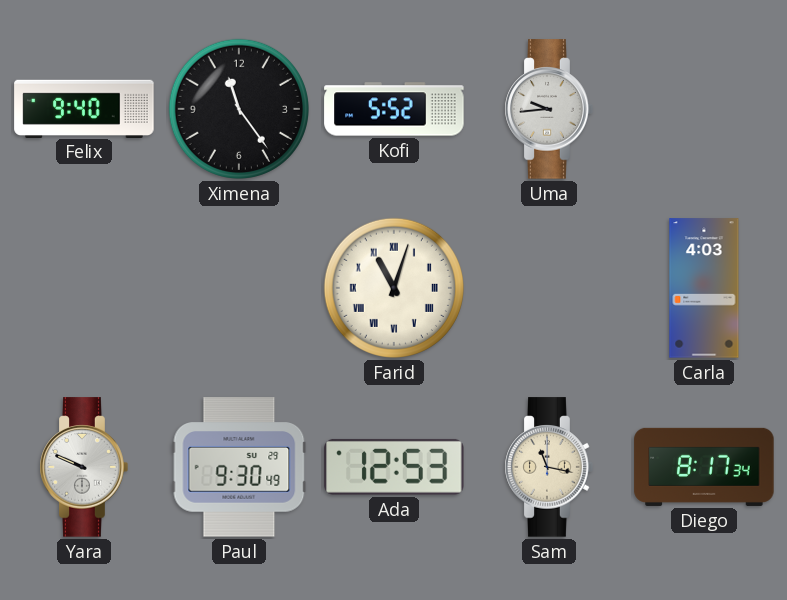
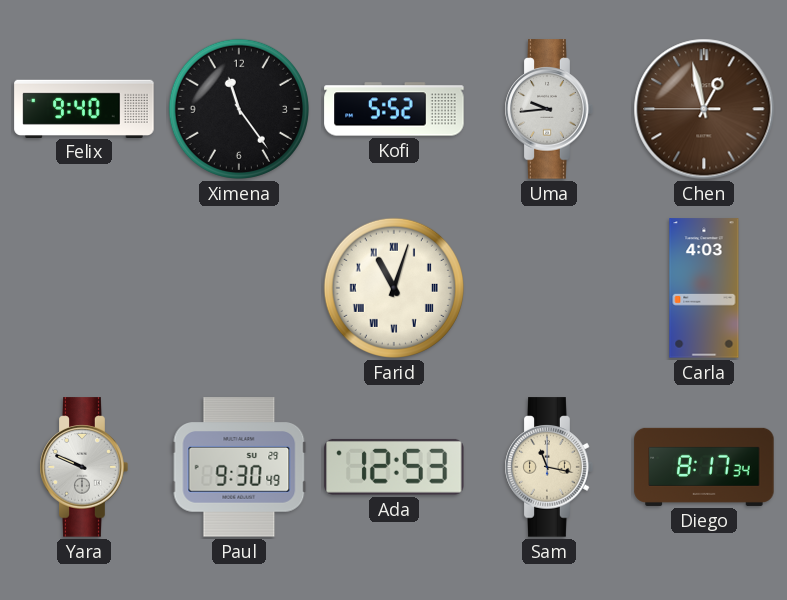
Chen: none -> 12:57 (704, 109)
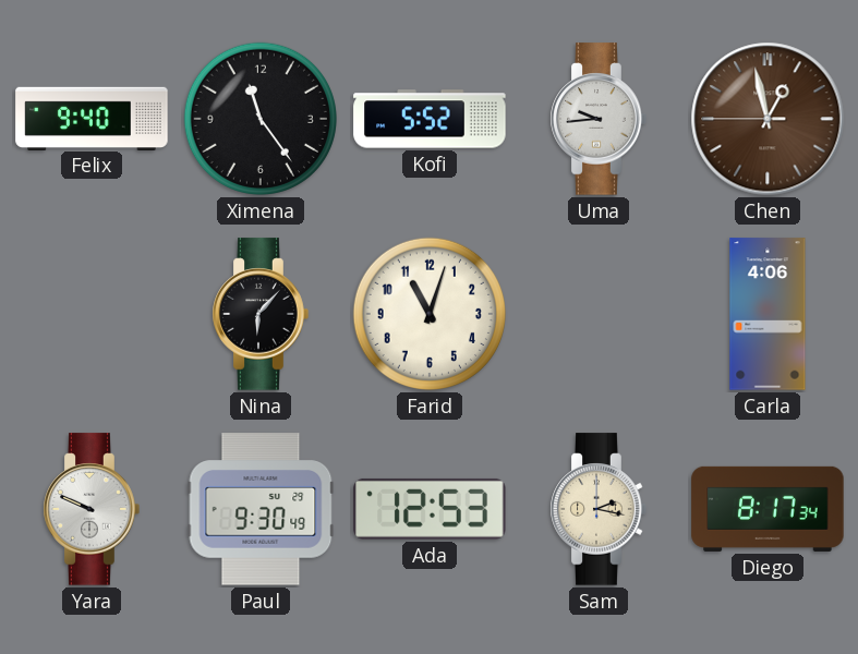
Nina: none -> 6:07 (261, 314)
Farid numerals: Roman -> Arabic (430, 314)
Carla: 4:03 -> 4:06 (768, 314)
Sam: 11:17 -> 2:17 (599, 509)
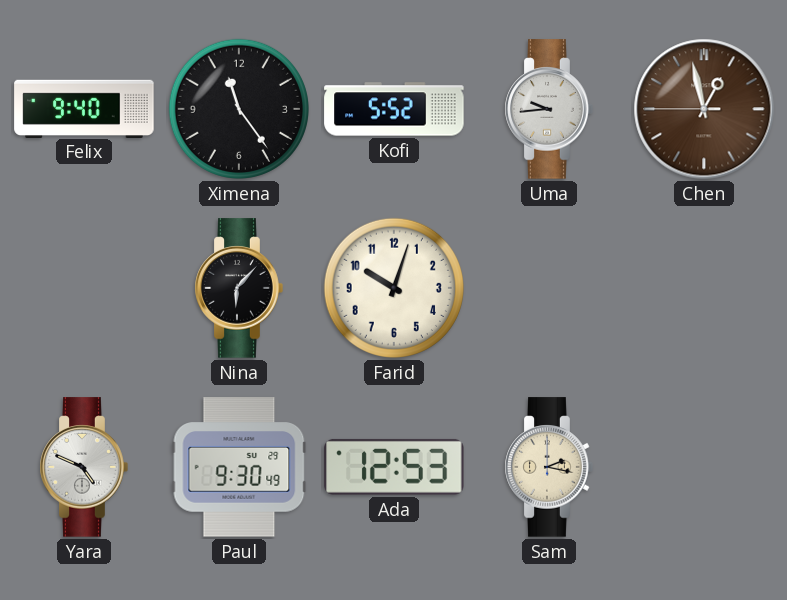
Farid: 11:03 -> 10:03 (394, 288)
Carla: 4:06 -> none (768, 314)
Yara: 9:49 -> 4:49 (84, 467)
Diego: 8:17 -> none (768, 509)
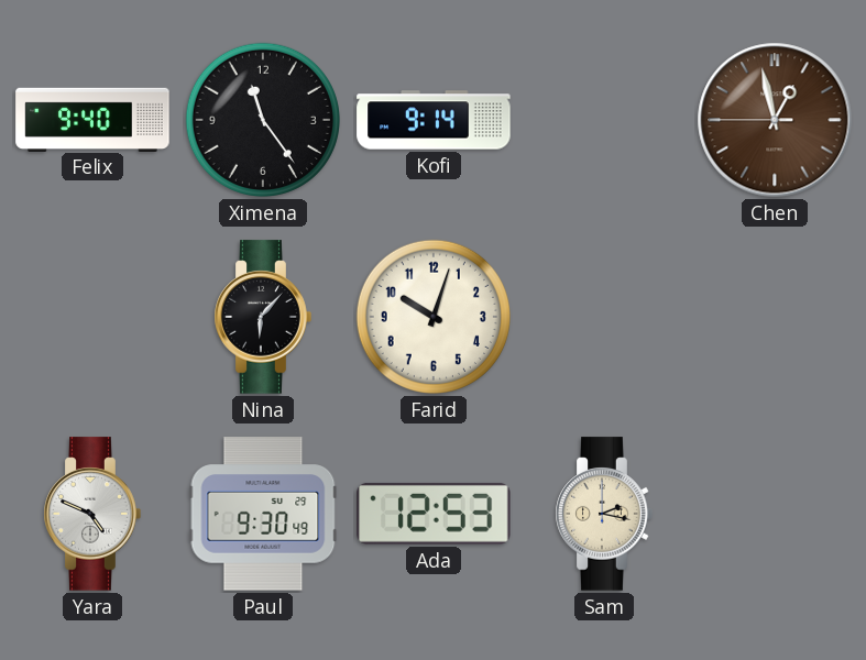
Kofi: 5:52 -> 9:14 (434, 120)
Uma: 9:44 -> none (549, 109)
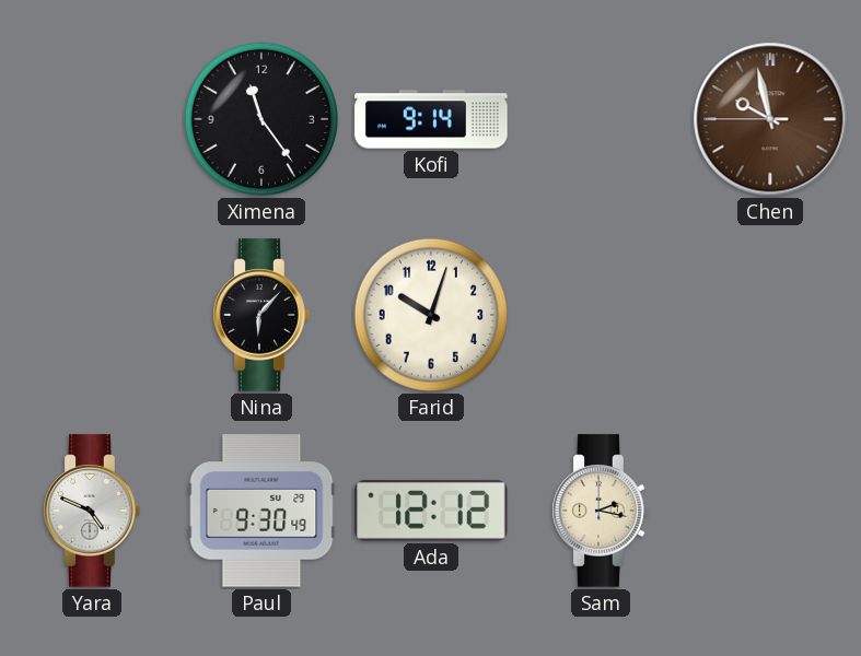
Felix: 9:40 -> none (92, 119)
Chen: 12:57 -> 9:57 (770, 119)
Ada: 12:53 -> 12:12 (431, 511)
